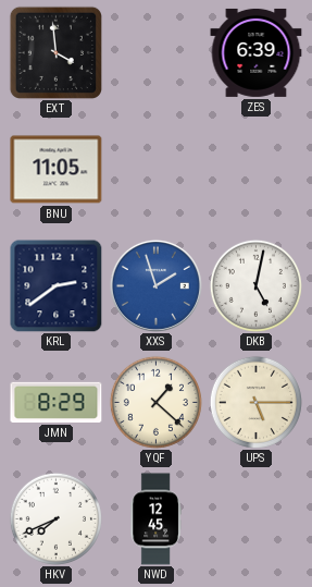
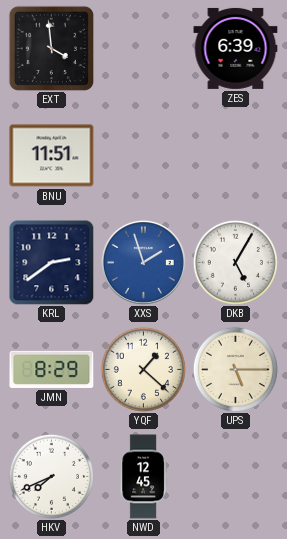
BNU: 11:05 -> 11:51 (52, 156)
DKB: 5:02 -> 5:05 (235, 262)
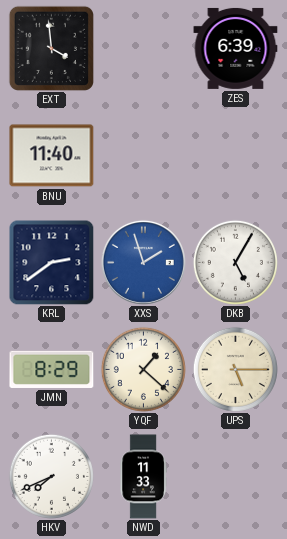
BNU: 11:51 -> 11:40 (52, 156)
NWD: 12:45 -> 11:33 (143, 477)
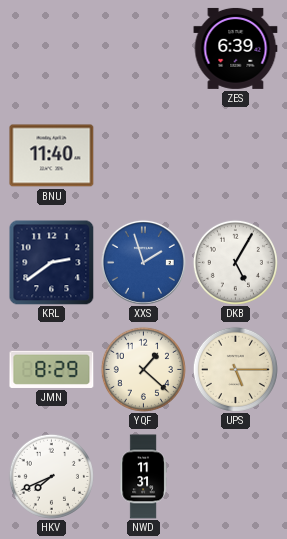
EXT: 3:59 -> none (51, 48)
NWD: 11:33 -> 11:31 (143, 477)
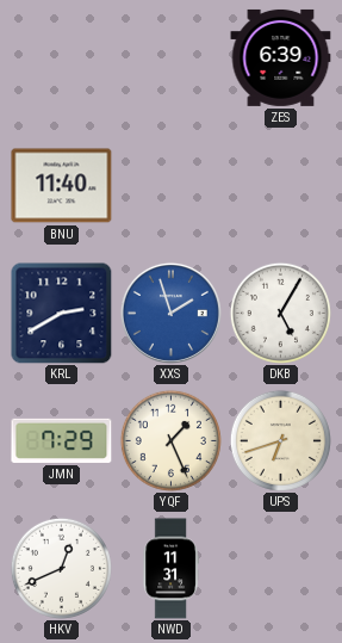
KRL: 2:39 -> 2:40 (62, 314)
JMN: 8:29 -> 7:29 (62, 440)
YQF: 1:22 -> 1:26 (170, 440)
UPS: 5:15 -> 6:42 (280, 440)
HKV: 7:41 -> 12:41 (61, 568)
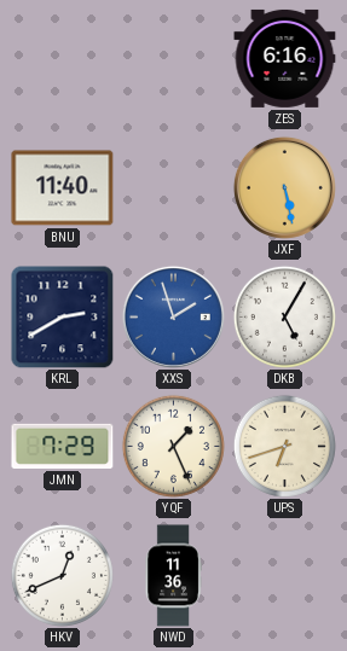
ZES: 6:39 -> 6:16 (285, 58)
JXF: none -> 5:28 (284, 187)
NWD: 11:31 -> 11:36 (173, 576)
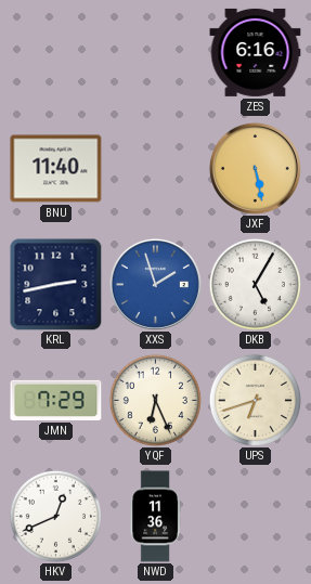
KRL: 2:40 -> 2:43 (56, 285)
YQF: 1:26 -> 6:26 (155, 400)
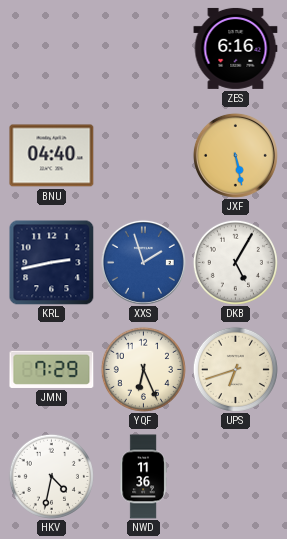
BNU: 11:40 -> 04:40 (52, 156)
HKV: 12:41 -> 4:32 (51, 476)
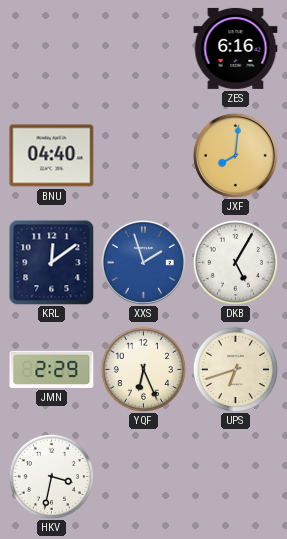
JXF: 5:28 -> 8:01 (235, 155)
KRL: 2:43 -> 12:09 (52, 263)
JMN: 7:29 -> 2:29 (52, 369)
HKV: 4:32 -> 3:32 (51, 476)
NWD: 11:36 -> none (143, 477)
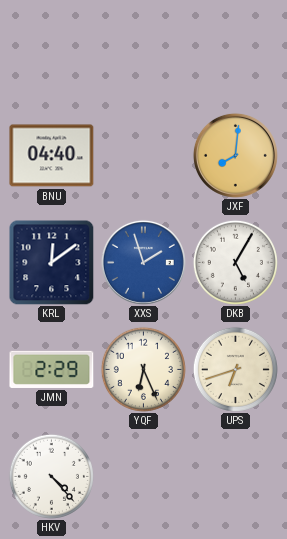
ZES: 6:16 -> none (236, 48)
HKV: 3:32 -> 4:23 (51, 476)
